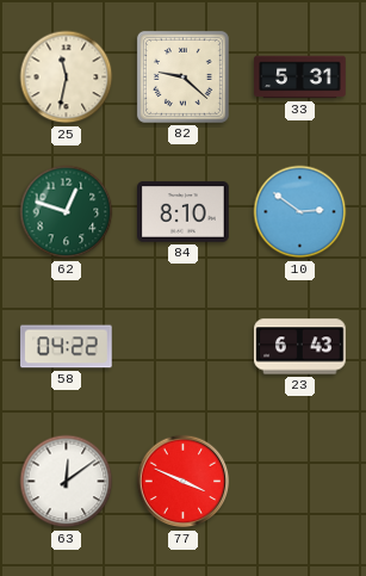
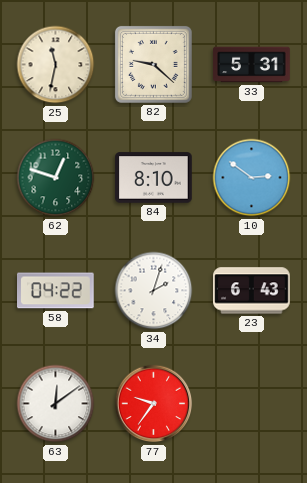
34: none -> 2:03 (154, 291)
77: 3:49 -> 9:36 (154, 404)
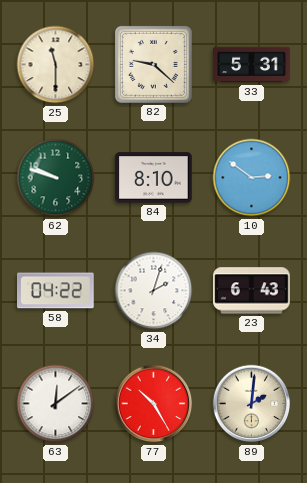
25: 11:32 -> 11:30 (56, 65)
62: 12:48 -> 9:48 (56, 178)
77: 9:36 -> 10:25 (154, 404)
89: none -> 2:01 (252, 404)
